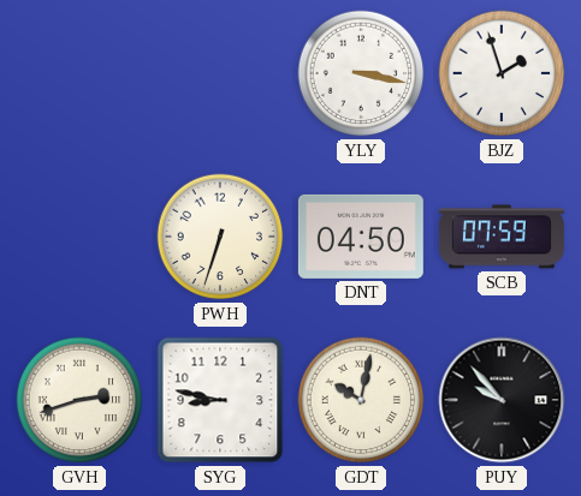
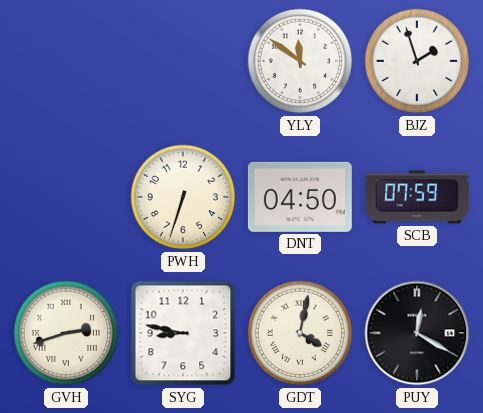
YLY: 3:17 -> 11:51 (300, 61)
GDT: 10:02 -> 4:02 (300, 333)
PUY: 9:53 -> 12:20 (417, 333)
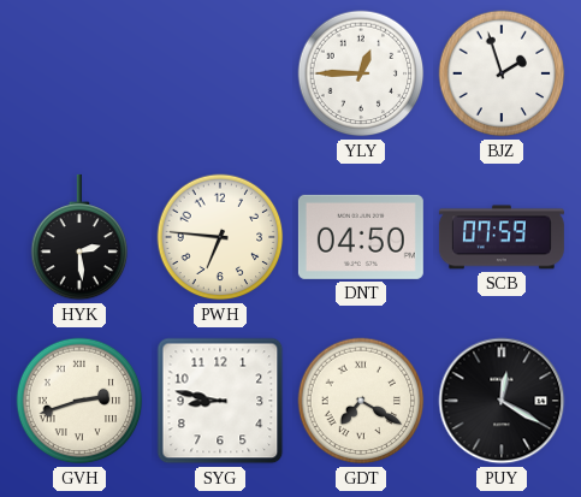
YLY: 11:51 -> 12:45 (361, 73)
HYK: none -> 2:29 (79, 237)
PWH: 6:33 -> 6:46 (220, 237)
GDT: 4:02 -> 7:20 (361, 401)
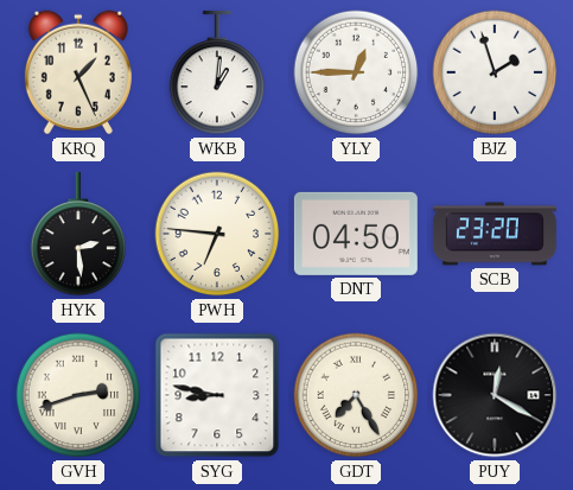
KRQ: none -> 1:26 (78, 72)
WKB: none -> 1:01 (217, 72)
SCB: 07:59 -> 23:20 (495, 234)
GDT: 7:20 -> 7:25 (356, 395)
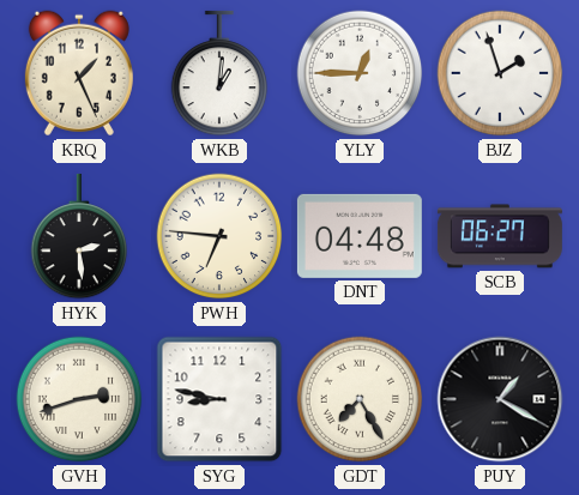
DNT: 04:50 -> 04:48 (360, 236)
SCB: 23:20 -> 06:27 (500, 236)
PUY: 12:20 -> 1:20 (500, 399)
